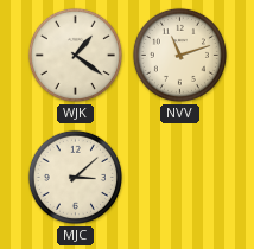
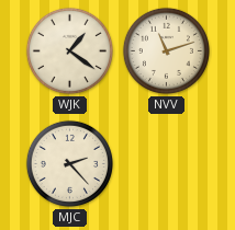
MJC: 3:08 -> 2:23 (69, 163)
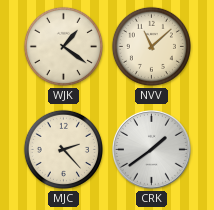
NVV: 11:12 -> 11:08 (151, 46)
CRK: none -> 1:39 (152, 150)
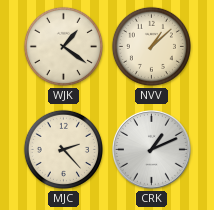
NVV: 11:08 -> 1:08 (151, 46)
CRK: 1:39 -> 1:11 (152, 150)
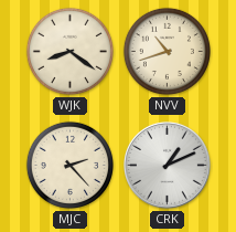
WJK: 1:21 -> 8:21 (69, 51)
NVV: 1:08 -> 10:42 (167, 51)
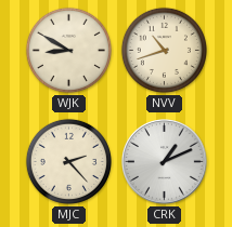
WJK: 8:21 -> 8:50 (68, 50)
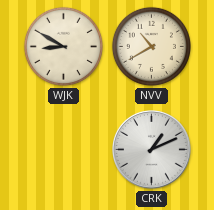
NVV: 10:42 -> 10:40 (151, 46)
MJC: 2:23 -> none (68, 161)
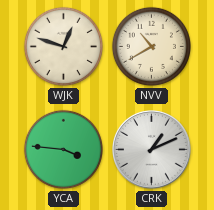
WJK: 8:50 -> 12:48 (63, 46)
YCA: none -> 3:46 (63, 149)
